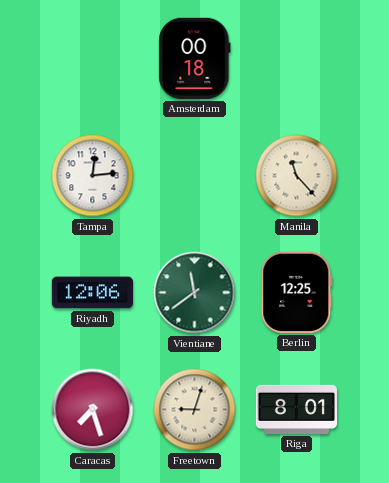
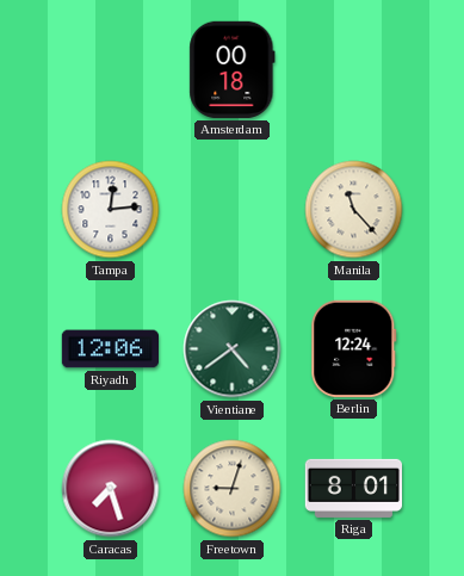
Vientiane: 11:39 -> 4:39 (233, 349)
Berlin: 12:25 -> 12:24 (354, 348)
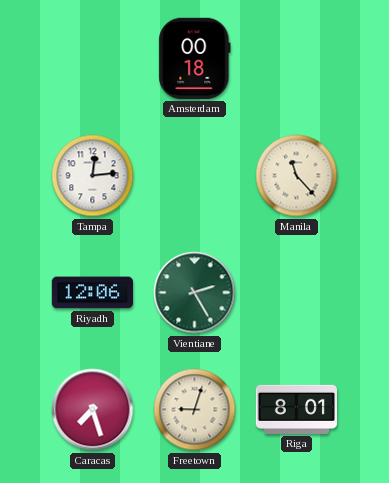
Vientiane: 4:39 -> 2:25 (195, 293)
Berlin: 12:24 -> none (354, 348)
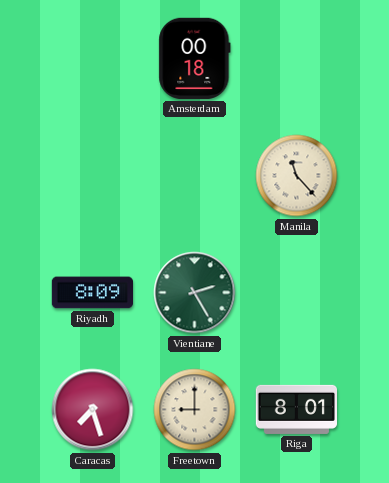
Tampa: 12:14 -> none (93, 176)
Riyadh: 12:06 -> 8:09 (92, 293)
Freetown: 9:03 -> 9:00 (195, 410)
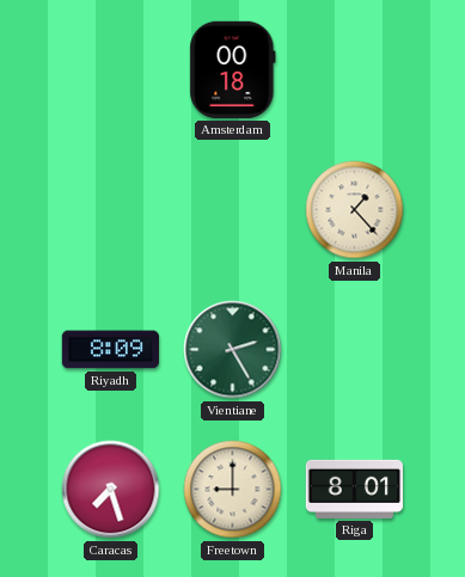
Manila: 11:23 -> 1:23 (355, 210)
